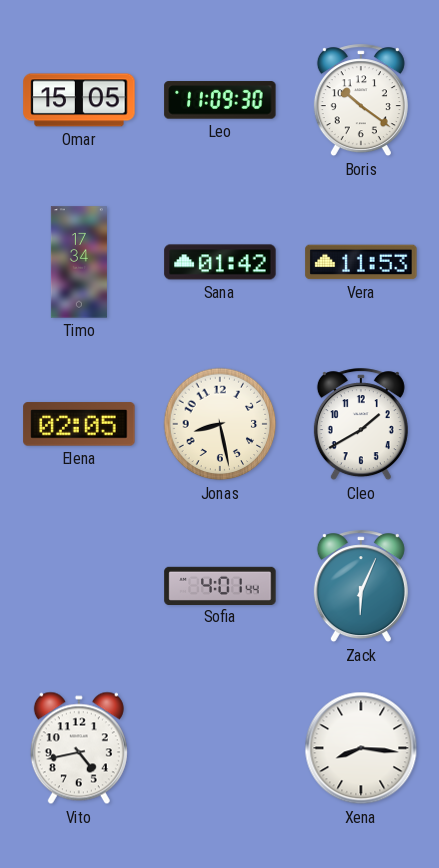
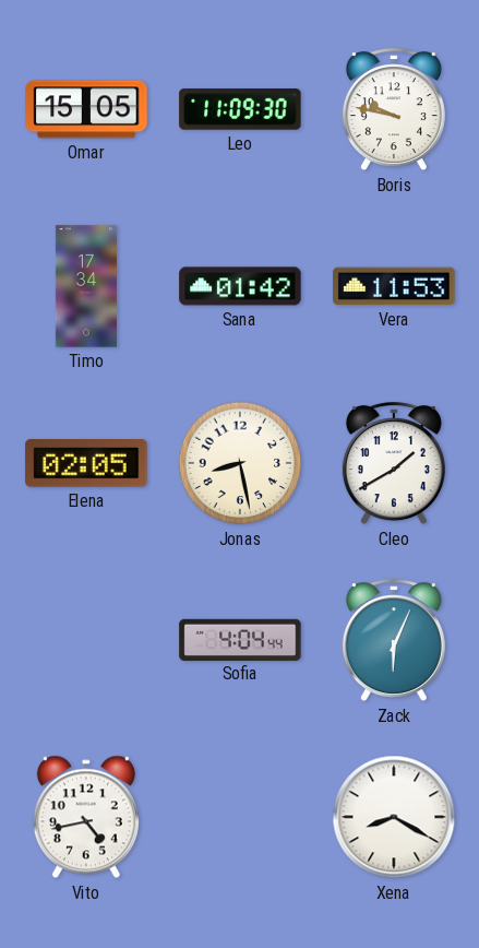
Boris: 10:21 -> 9:47 (394, 110)
Sofia: 4:01 -> 4:04 (240, 639)
Xena: 8:16 -> 8:20 (394, 817)
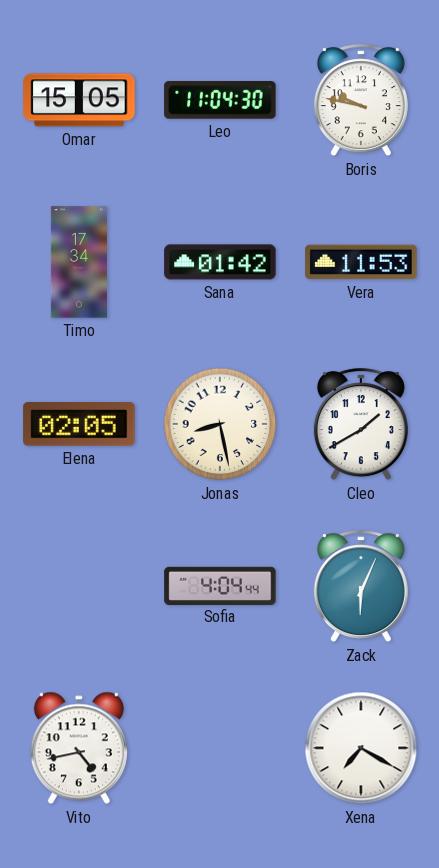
Leo: 11:09 -> 11:04 (220, 100)
Xena: 8:20 -> 7:20 (361, 748)
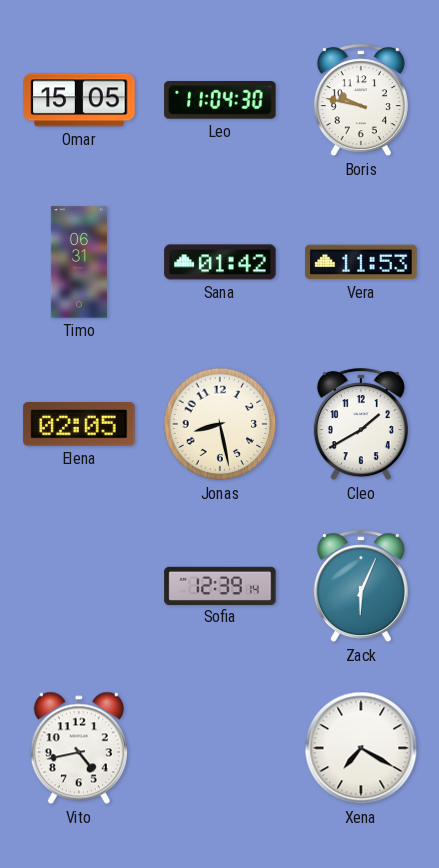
Timo: 17:34 -> 06:31 (79, 262)
Sofia: 4:04 -> 12:39 (220, 585)
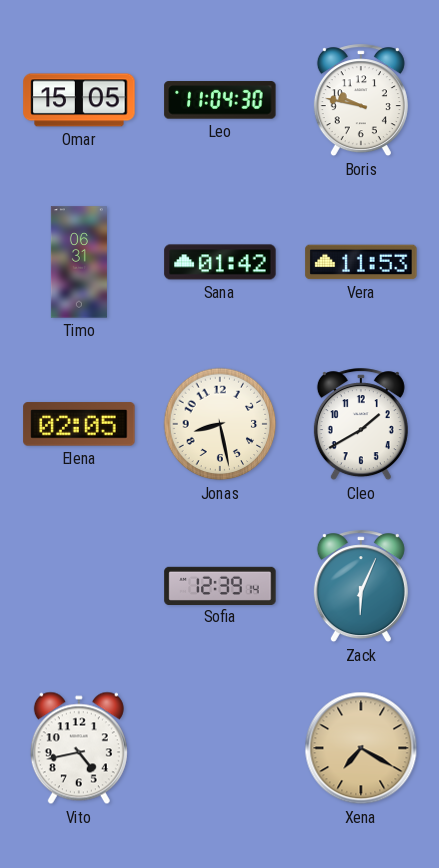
Xena dial: white -> champagne (361, 748)
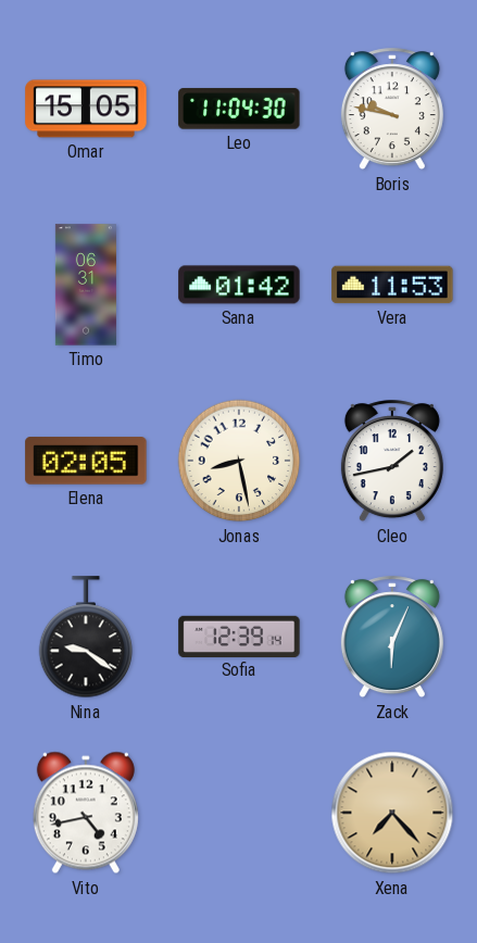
Cleo: 1:40 -> 1:43 (392, 462)
Nina: none -> 9:21 (86, 638)
Xena: 7:20 -> 7:23 (392, 813)
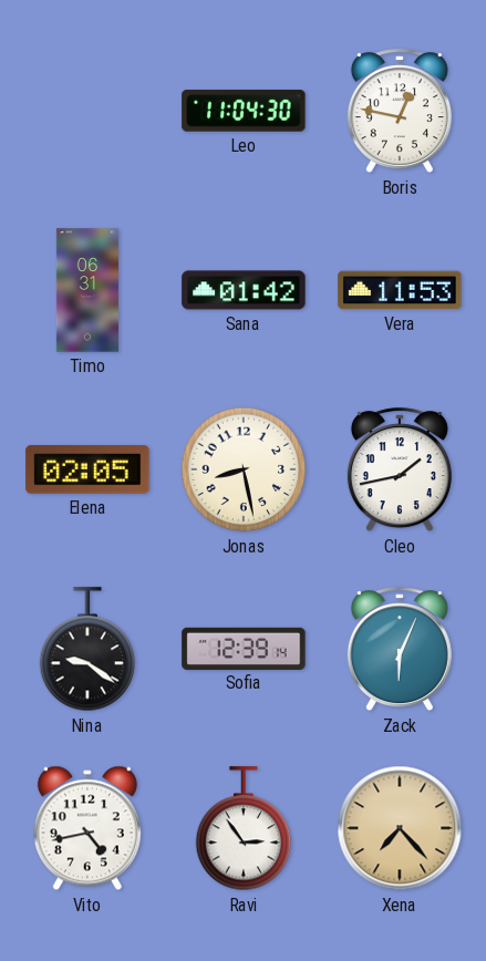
Omar: 15:05 -> none (86, 109)
Boris: 9:47 -> 12:47 (400, 112)
Ravi: none -> 2:54 (244, 829)
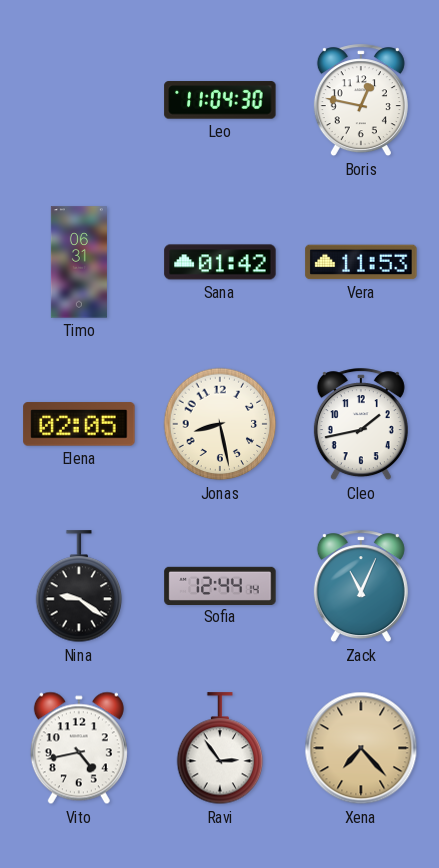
Sofia: 12:39 -> 12:44 (220, 585)
Zack: 6:04 -> 11:04 (361, 587)
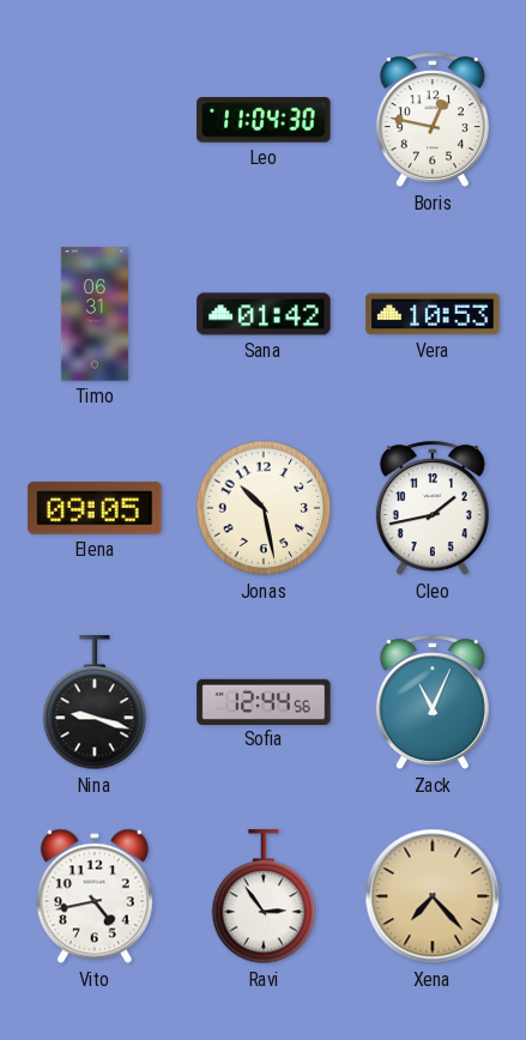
Vera: 11:53 -> 10:53 (433, 314)
Elena: 02:05 -> 09:05 (95, 508)
Jonas: 8:28 -> 10:28 (264, 508)
Nina: 9:21 -> 9:18 (95, 703)
Sofia: 12:44:14 -> 12:44:56 (264, 701)
